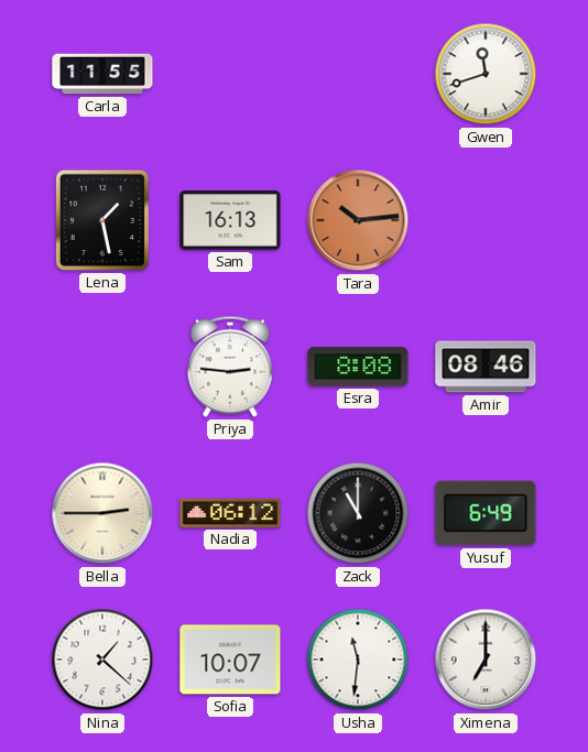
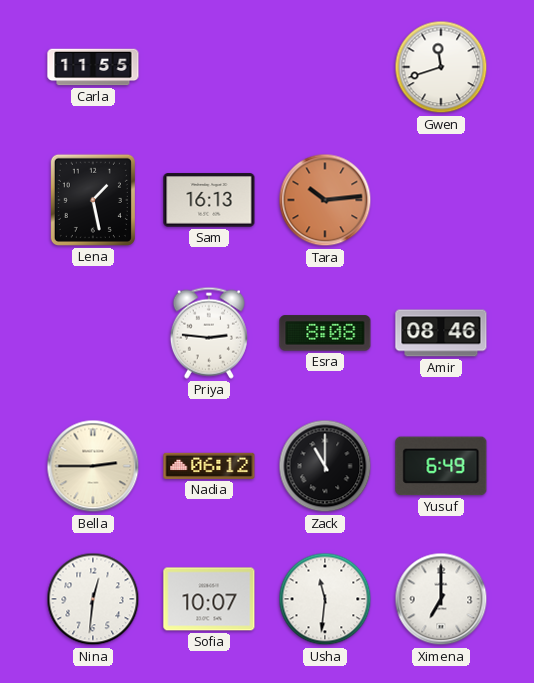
Nina: 1:22 -> 12:31 (93, 599)
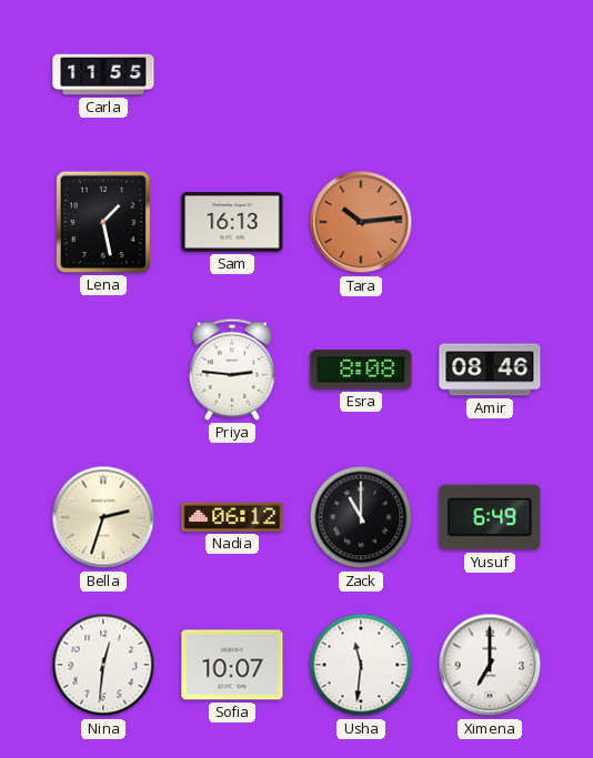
Gwen: 11:42 -> none (441, 67)
Bella: 2:45 -> 2:33 (103, 517)
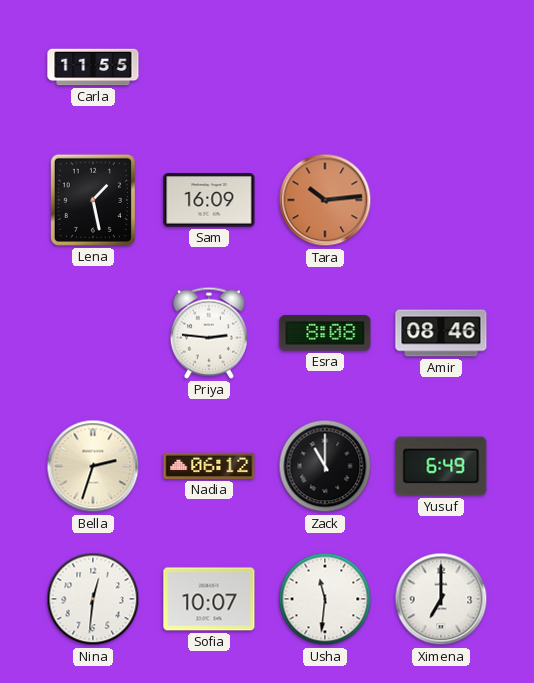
Sam: 16:13 -> 16:09 (209, 200)
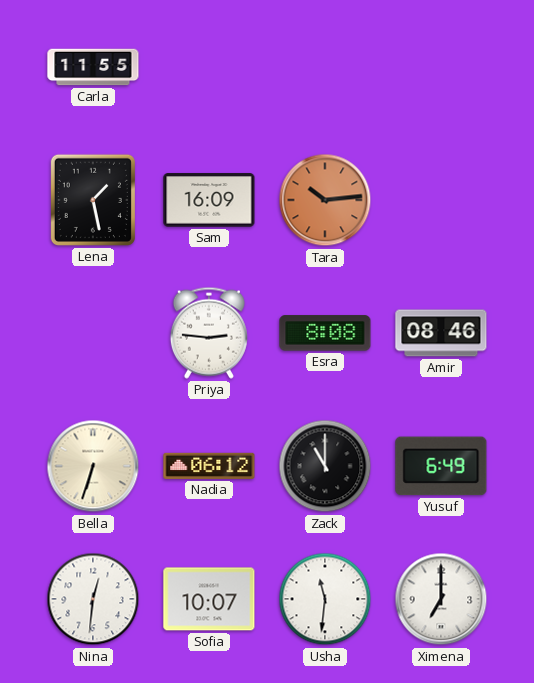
Bella: 2:33 -> 6:33 (93, 466)
